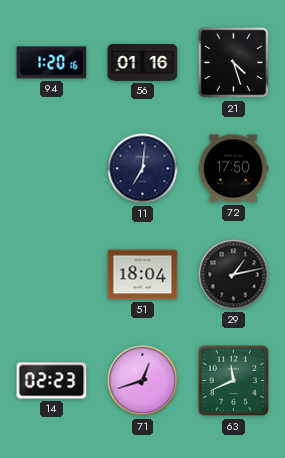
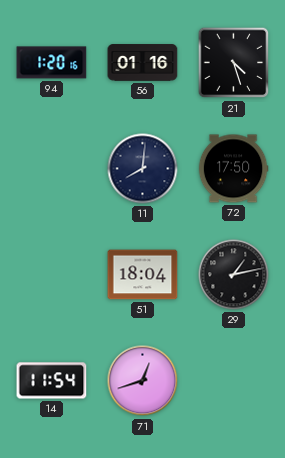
11: 7:01 -> 8:01 (143, 169)
14: 02:23 -> 11:54 (52, 381)
63: 11:41 -> none (234, 381)
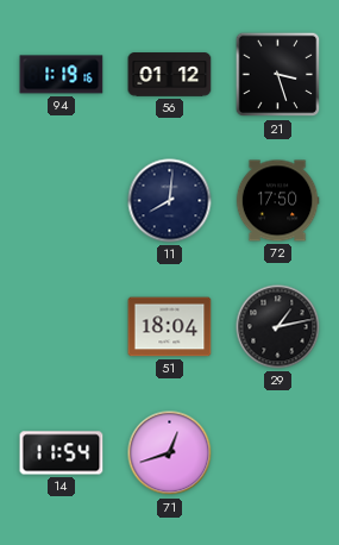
94: 1:20 -> 1:19 (62, 75)
56: 01:16 -> 01:12 (170, 75)
21: 4:27 -> 3:27 (278, 75)
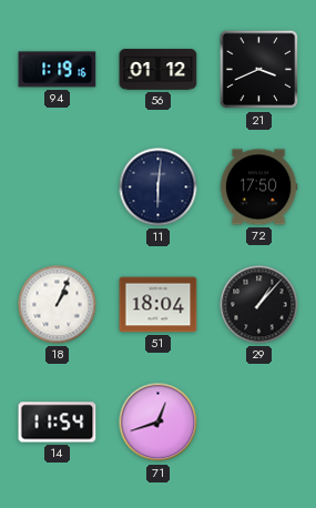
21: 3:27 -> 3:41 (259, 70)
11: 8:01 -> 6:01 (159, 187)
18: none -> 1:04 (58, 305)
29: 1:13 -> 1:07 (259, 305)
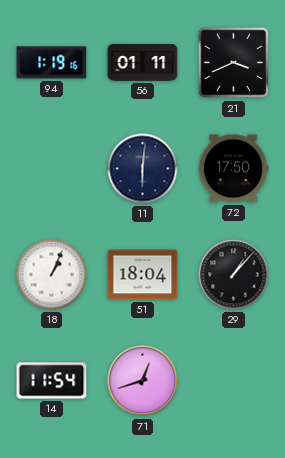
56: 01:12 -> 01:11 (143, 63)
